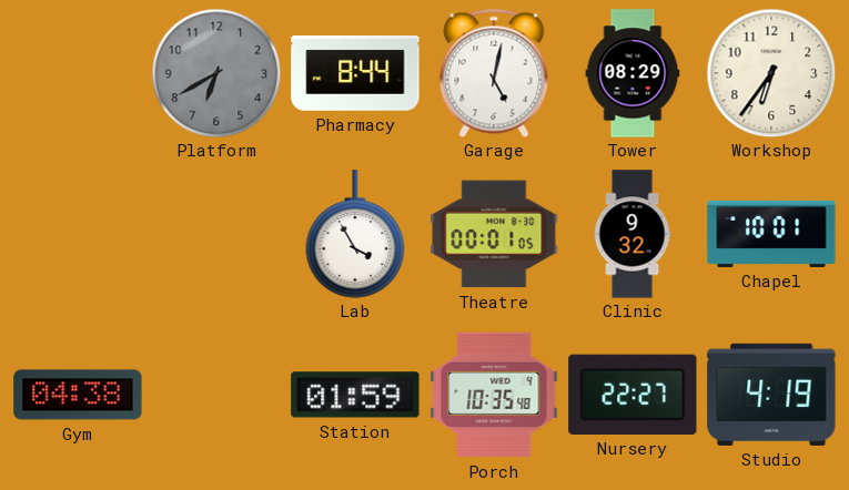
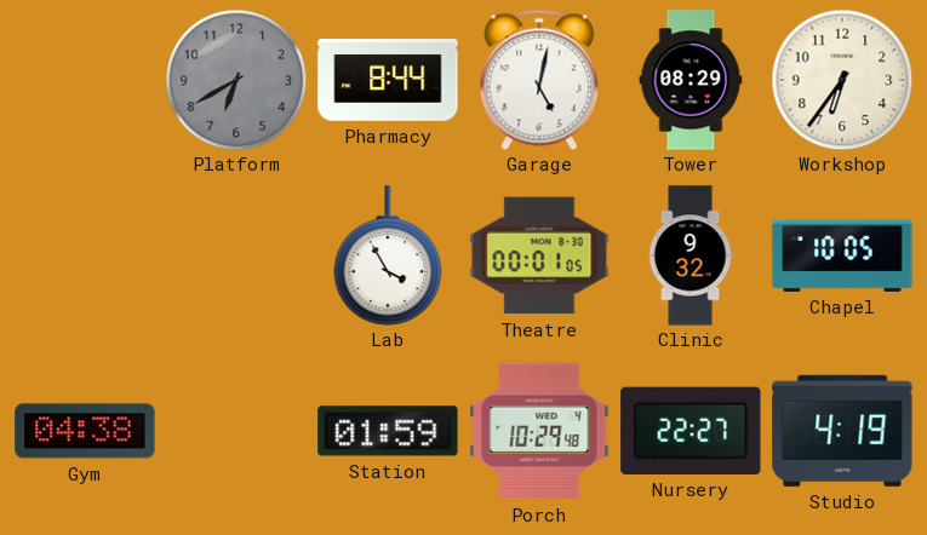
Chapel: 10:01 -> 10:05 (842, 255)
Porch: 10:35 -> 10:29 (539, 431)
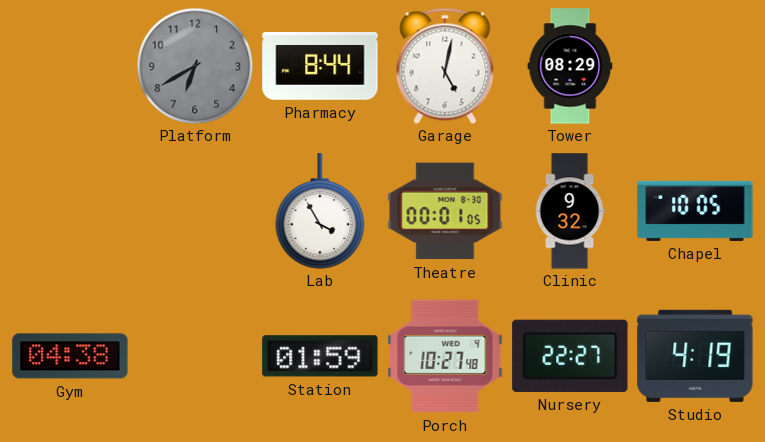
Workshop: 6:36 -> none (842, 80)
Porch: 10:29 -> 10:27 (445, 356)
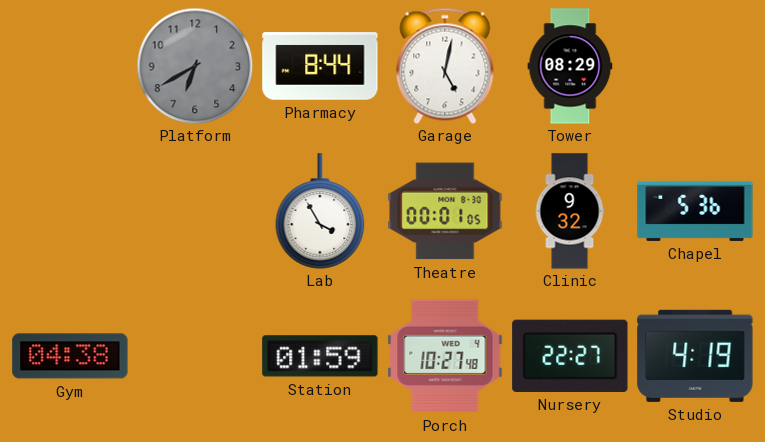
Chapel: 10:05 -> 5:36 (695, 211)
